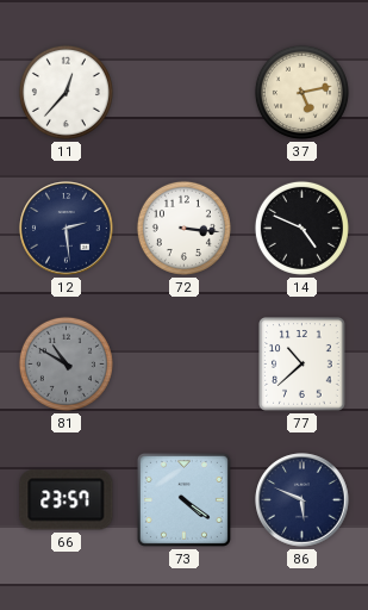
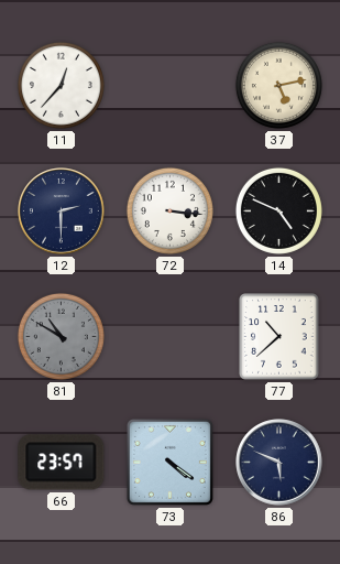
12: 2:29 -> 2:30 (62, 211)
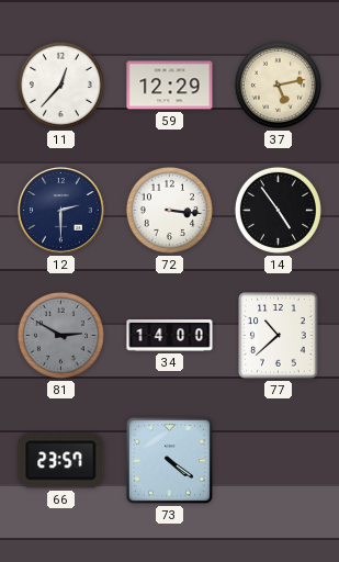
59: none -> 12:29 (170, 86)
14: 4:49 -> 4:54 (278, 210)
81: 10:50 -> 2:50 (60, 335)
34: none -> 14:00 (170, 336)
86: 5:49 -> none (279, 463)
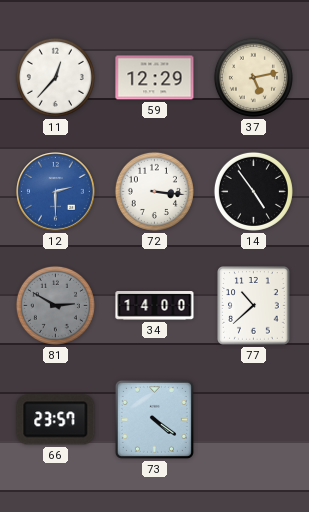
12 dial: navy -> blue (56, 192)
